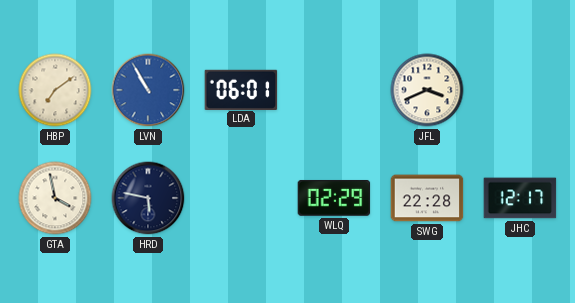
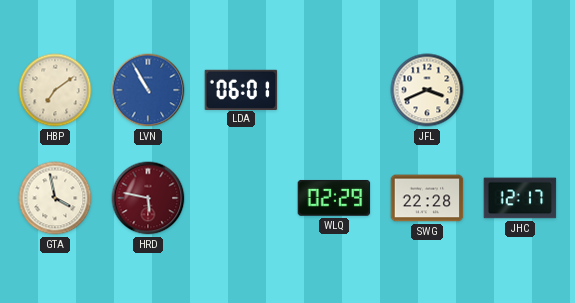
HRD dial: navy -> burgundy (148, 198)
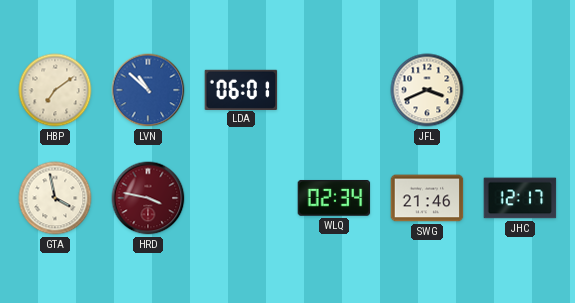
LVN: 10:55 -> 10:52 (148, 90)
HRD: 5:47 -> 3:47 (148, 198)
WLQ: 02:29 -> 02:34 (334, 198)
SWG: 22:28 -> 21:46 (427, 198)
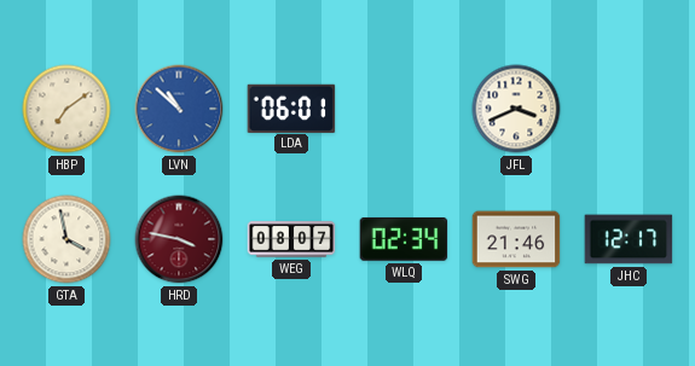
WEG: none -> 08:07 (291, 239)
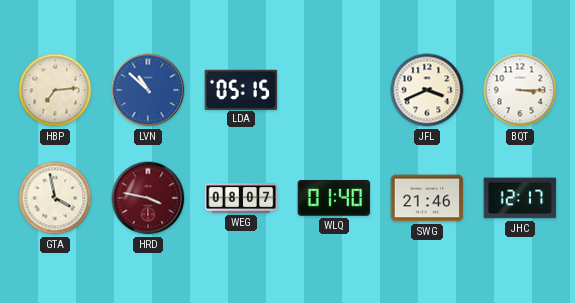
HBP: 7:09 -> 7:14 (55, 90)
LDA: 06:01 -> 05:15 (241, 89)
BQT: none -> 3:15 (520, 90)
WLQ: 02:34 -> 01:40 (334, 198)
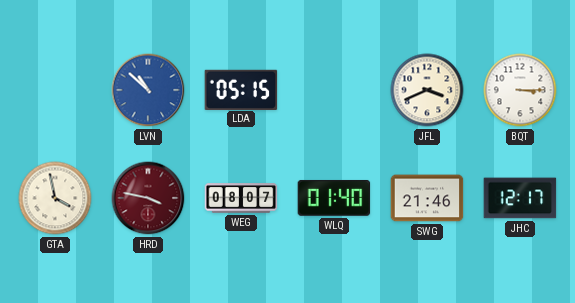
HBP: 7:14 -> none (55, 90)
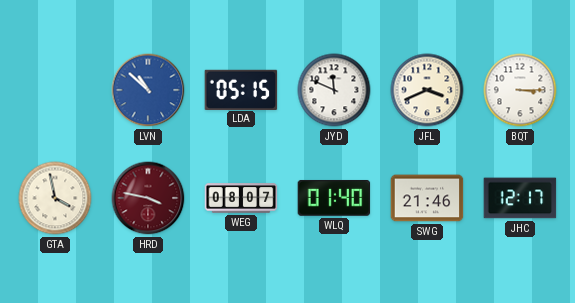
JYD: none -> 11:49 (334, 90)
